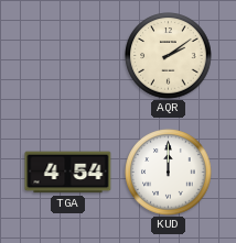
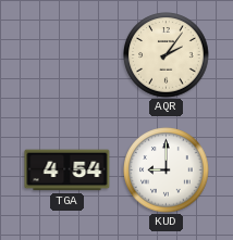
AQR: 2:09 -> 2:06 (167, 55)
KUD: 12:00 -> 9:00 (167, 170)
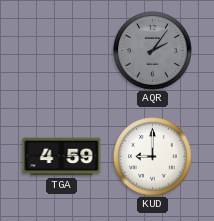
AQR dial: cream -> grey (153, 51)
TGA: 4:54 -> 4:59 (62, 157)
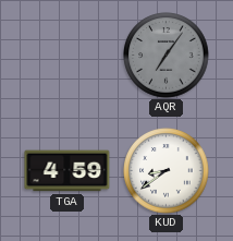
AQR: 2:06 -> 7:06 (167, 56)
KUD: 9:00 -> 8:39 (167, 171)
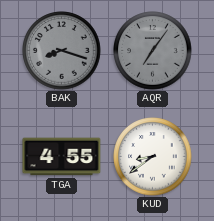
BAK: none -> 8:18 (62, 51)
TGA: 4:59 -> 4:55 (62, 157)
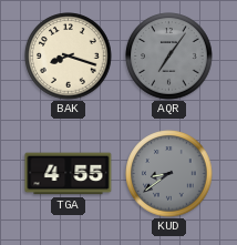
BAK dial: grey -> cream (69, 57)
KUD dial: white -> grey (169, 174)
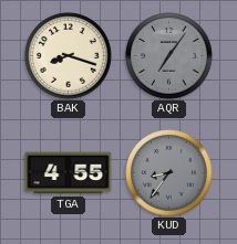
KUD: 8:39 -> 8:36 (169, 173)
